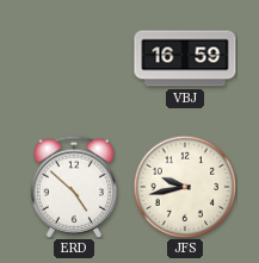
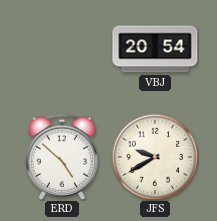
VBJ: 16:59 -> 20:54 (155, 49)
JFS: 9:43 -> 9:40 (155, 157)
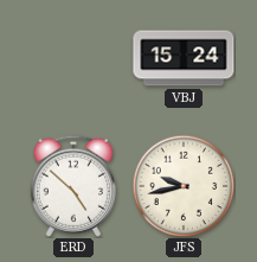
VBJ: 20:54 -> 15:24 (184, 58)
JFS: 9:40 -> 9:43 (184, 186)
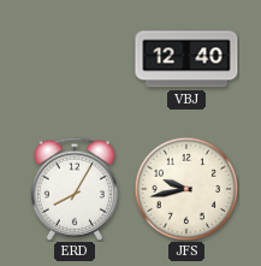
VBJ: 15:24 -> 12:40 (186, 59)
ERD: 4:52 -> 8:05 (73, 189)
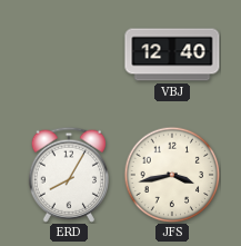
JFS: 9:43 -> 3:43 (172, 175)
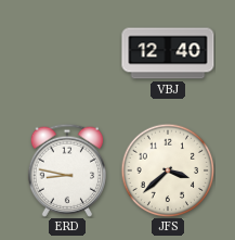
ERD: 8:05 -> 8:47 (66, 170)
JFS: 3:43 -> 3:38 (168, 170)
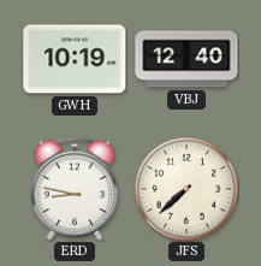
GWH: none -> 10:19 (75, 59)
JFS: 3:38 -> 7:38 (186, 189)
